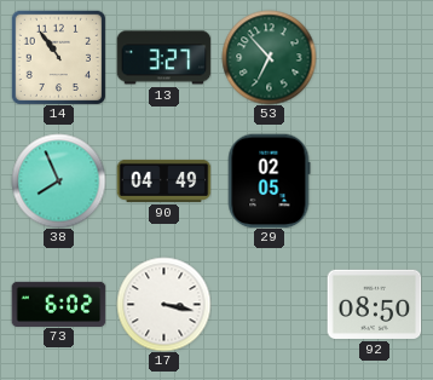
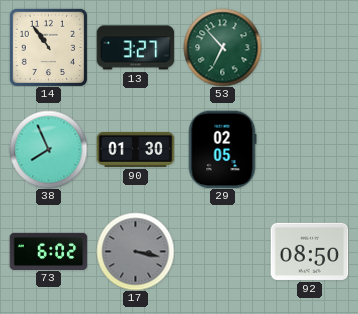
90: 04:49 -> 01:30 (135, 149)
17 dial: white -> grey (135, 251)
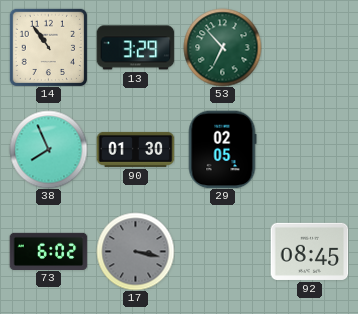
13: 3:27 -> 3:29 (135, 48)
92: 08:50 -> 08:45 (309, 251)
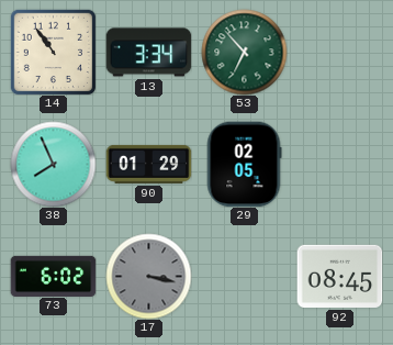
13: 3:29 -> 3:34 (148, 53)
90: 01:30 -> 01:29 (148, 164)
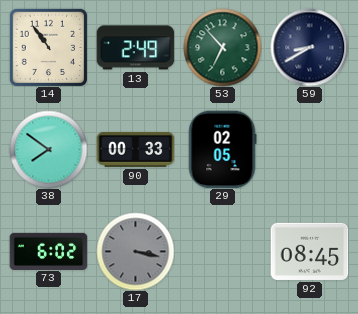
13: 3:34 -> 2:49 (135, 48)
59: none -> 8:40 (309, 47)
38: 7:56 -> 7:51 (48, 149)
90: 01:29 -> 00:33 (135, 149)
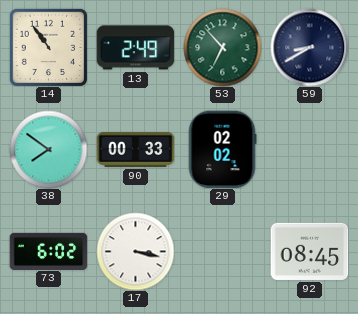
29: 02:05 -> 02:02 (222, 149)
17 dial: grey -> white (135, 251)
